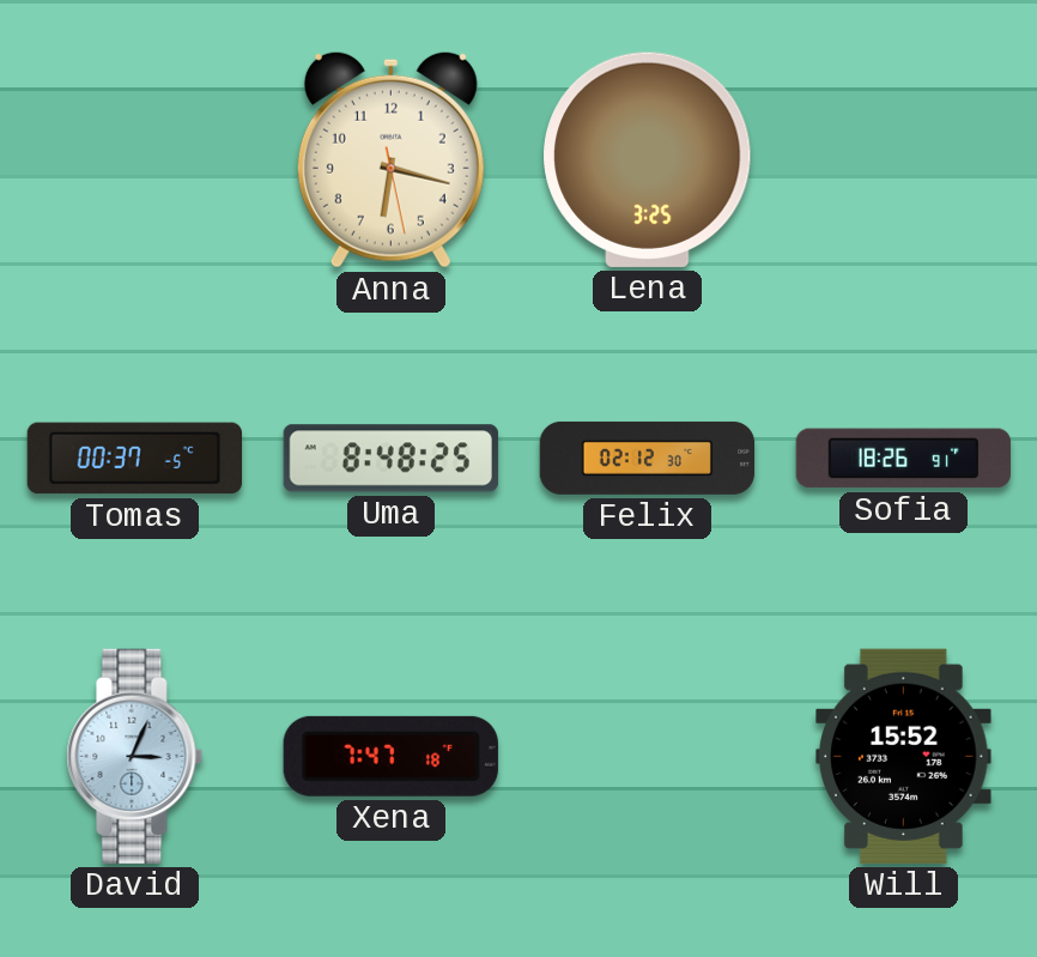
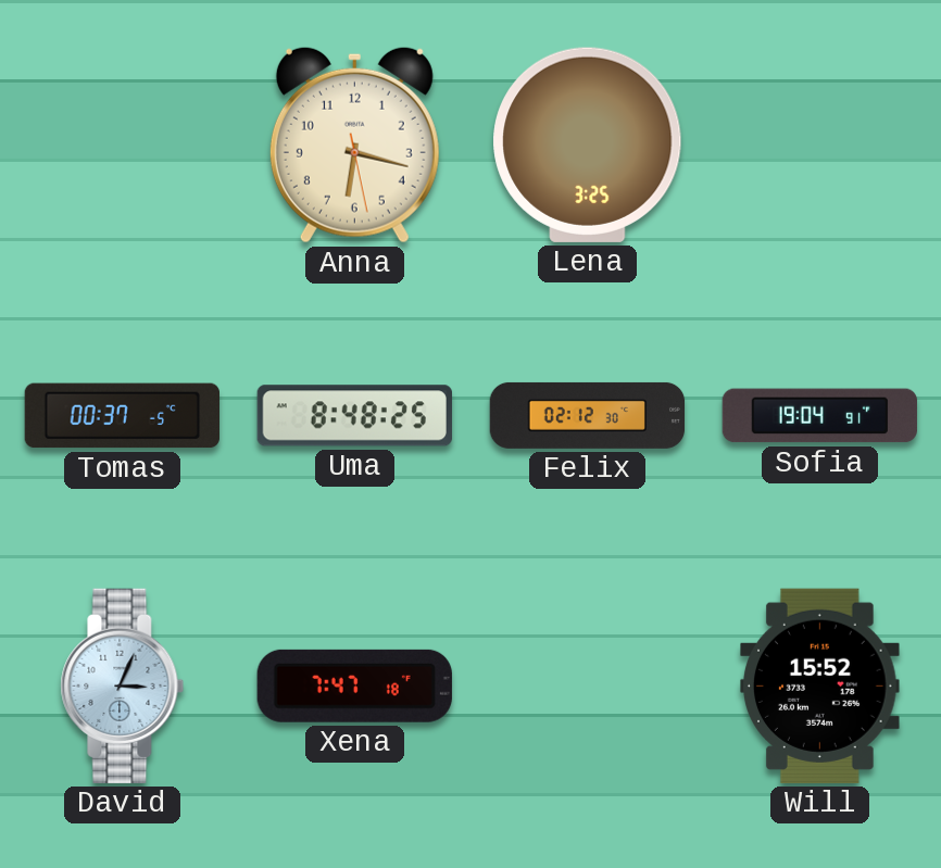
Sofia: 18:26 -> 19:04 (819, 416)
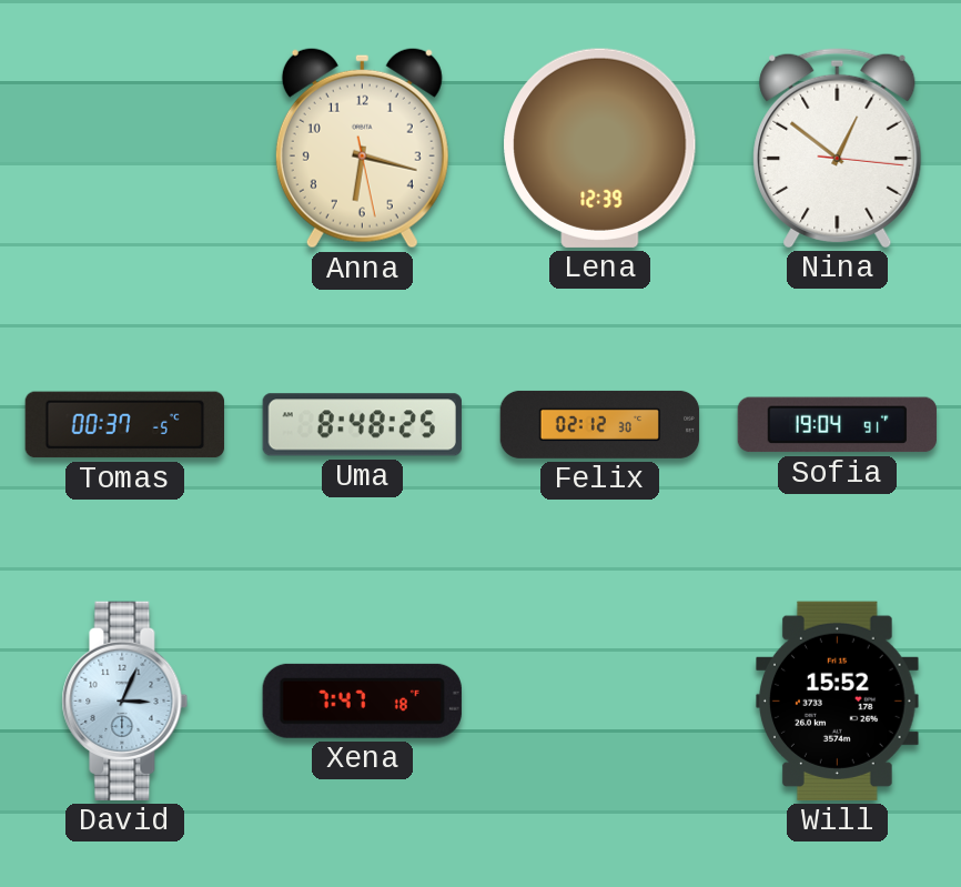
Lena: 3:25 -> 12:39 (600, 148)
Nina: none -> 12:51 (838, 148)
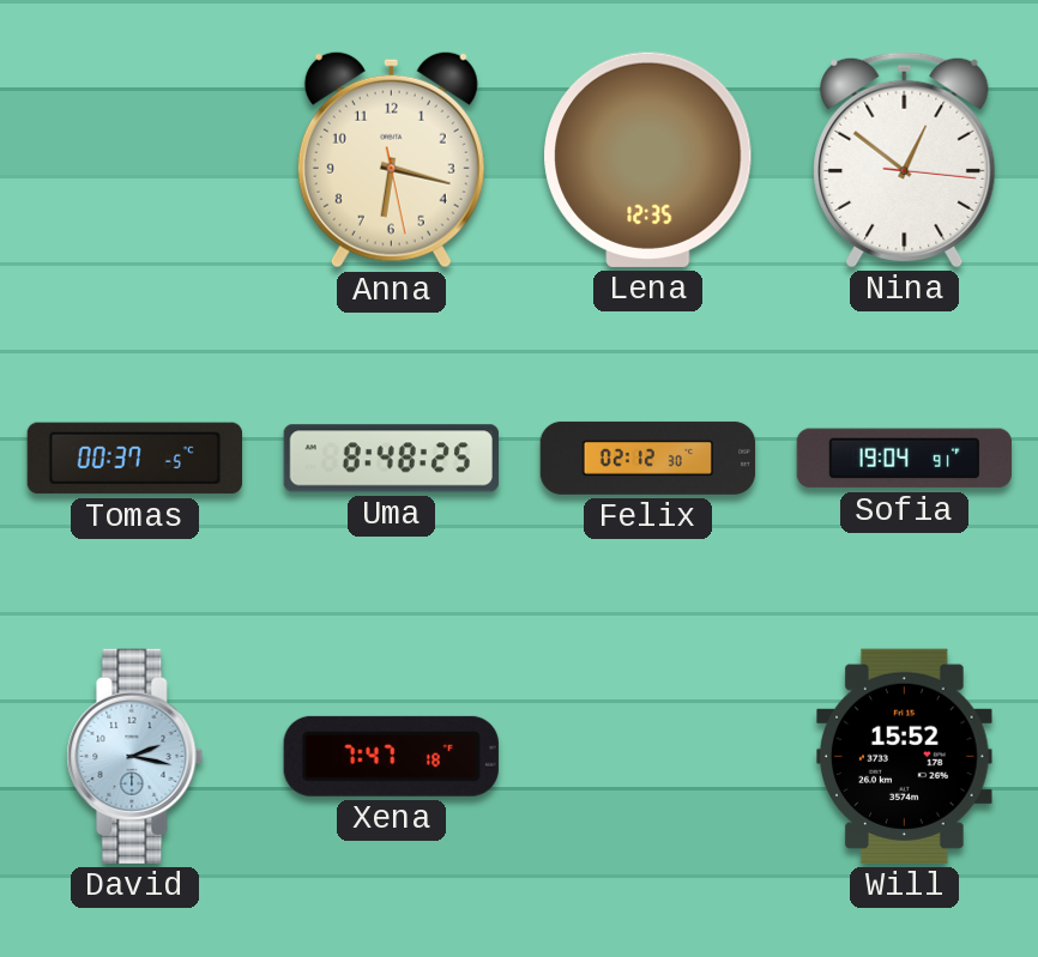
Lena: 12:39 -> 12:35 (648, 159)
David: 3:04 -> 2:17 (135, 756)
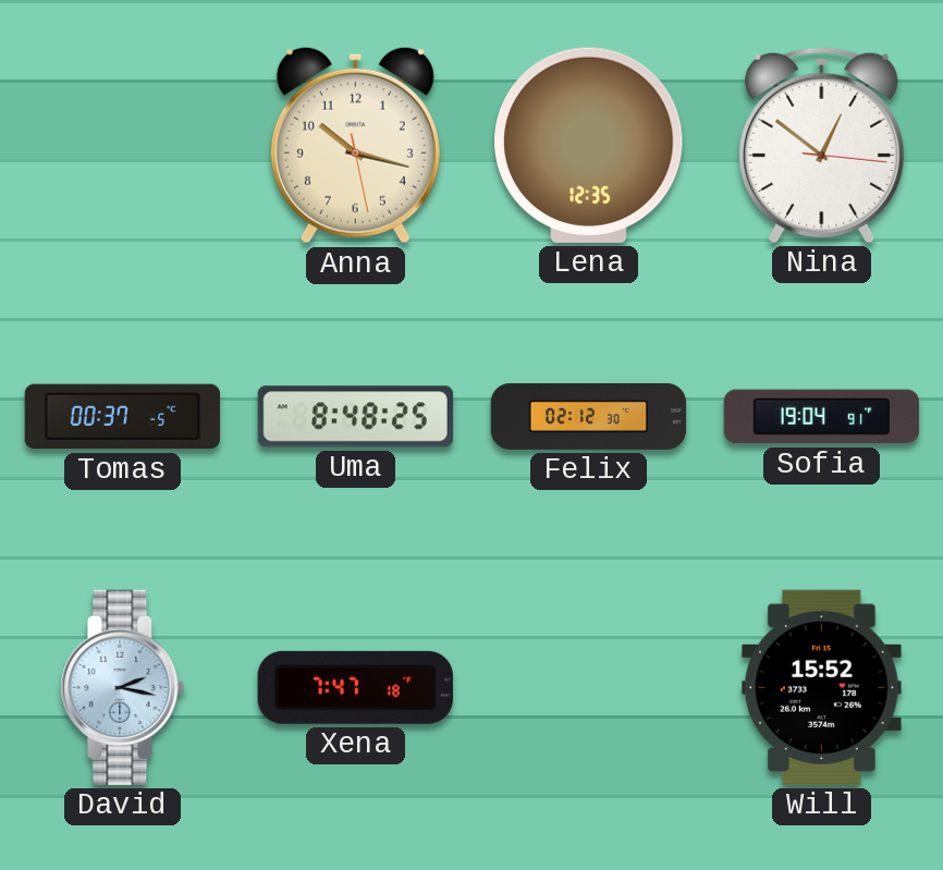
Anna: 6:17 -> 10:17 (355, 145)
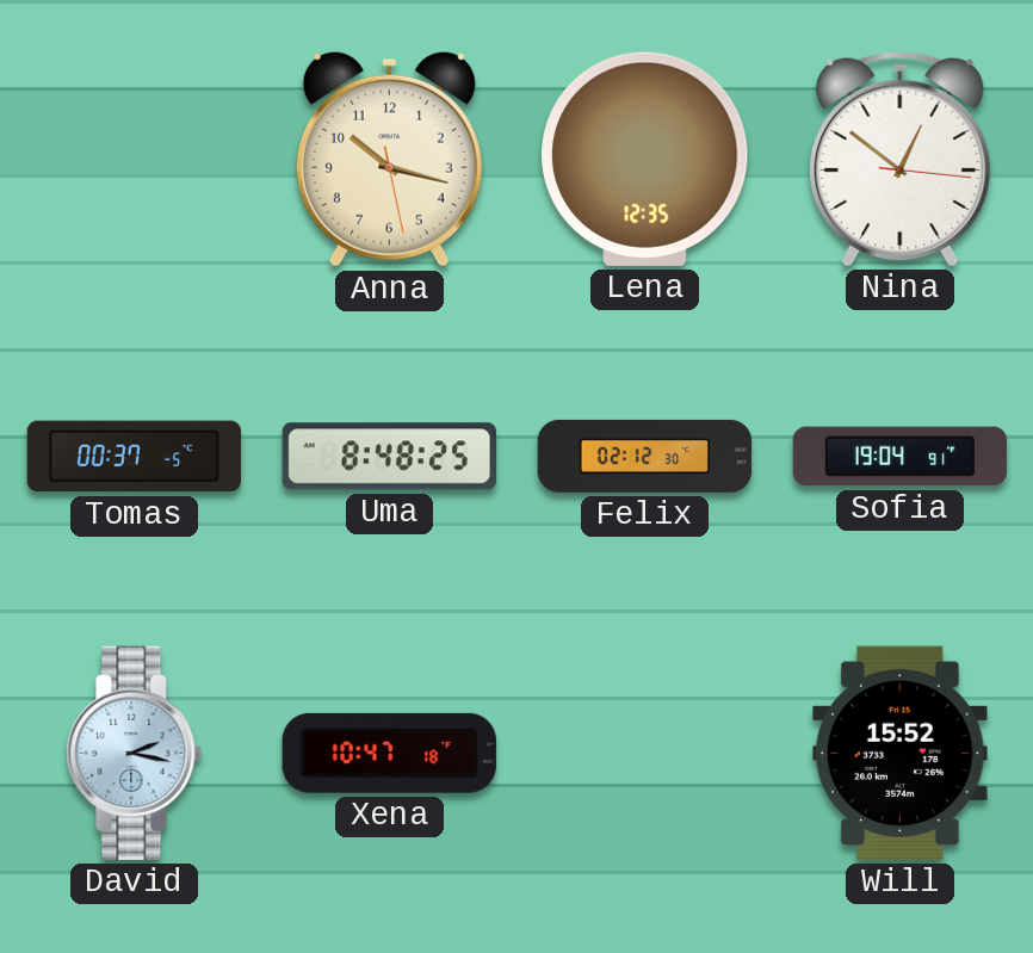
Xena: 7:47 -> 10:47 (389, 753)
